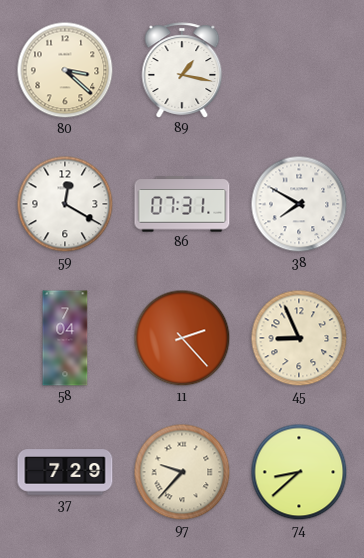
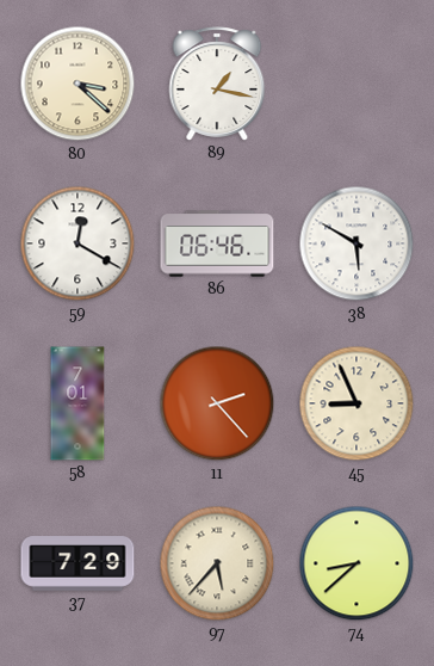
86: 07:31 -> 06:46 (217, 243)
38: 7:50 -> 5:50 (356, 243)
58: 7:04 -> 7:01 (77, 403)
97: 9:37 -> 5:37 (217, 563)
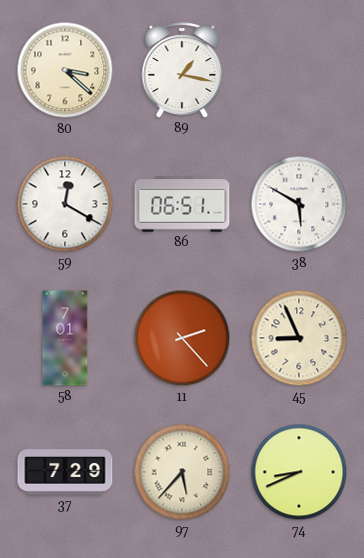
86: 06:46 -> 06:51 (182, 204)
74: 8:38 -> 8:41 (299, 472)
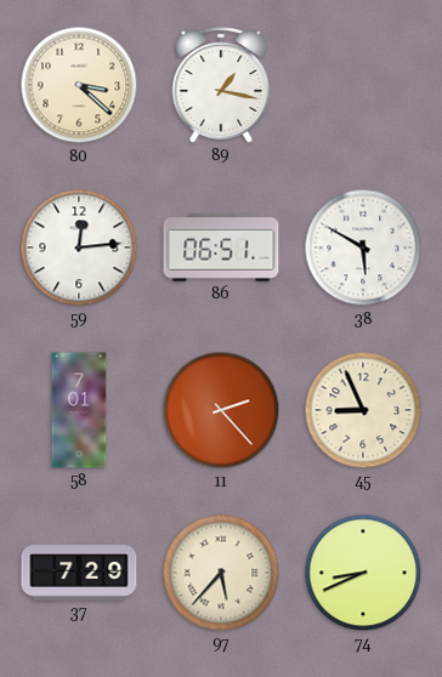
59: 12:20 -> 12:14 (79, 248)
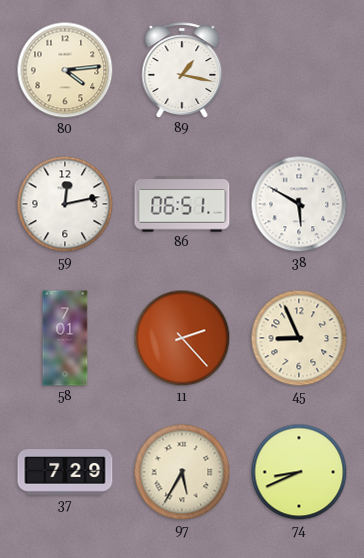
80: 3:22 -> 4:14 (65, 70)
59: 12:14 -> 12:13 (65, 204)
97: 5:37 -> 5:35 (182, 472)
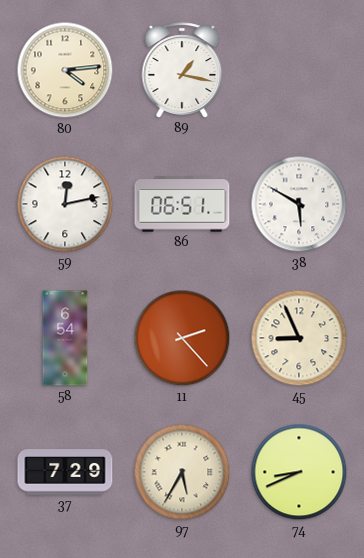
58: 7:01 -> 6:54 (65, 338)
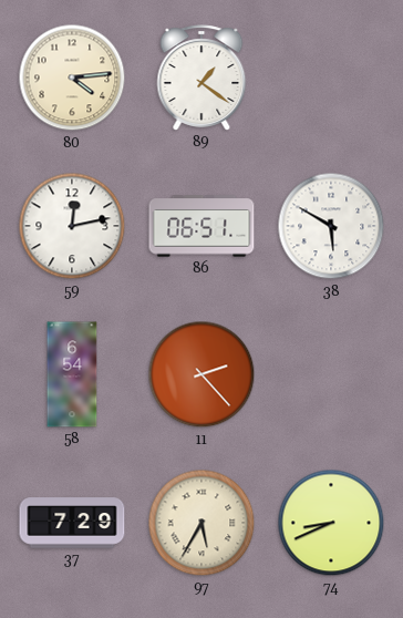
89: 1:17 -> 1:21 (201, 78)
45: 8:56 -> none (299, 338)
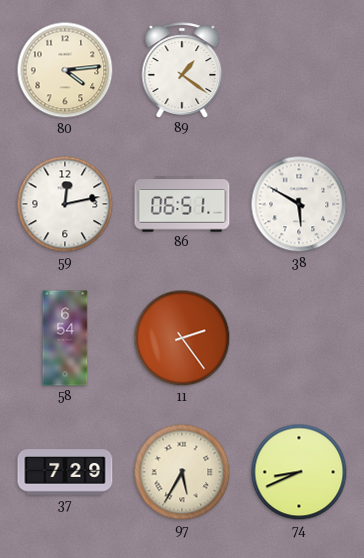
11: 2:23 -> 2:24 (182, 338)
